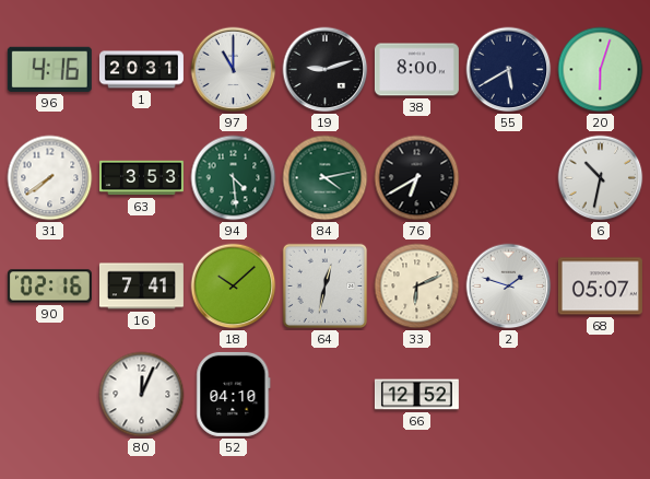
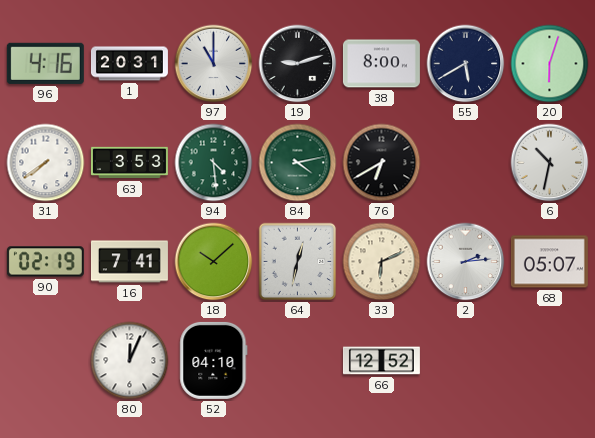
90: 02:16 -> 02:19 (45, 262)
2: 1:48 -> 2:14 (466, 262)
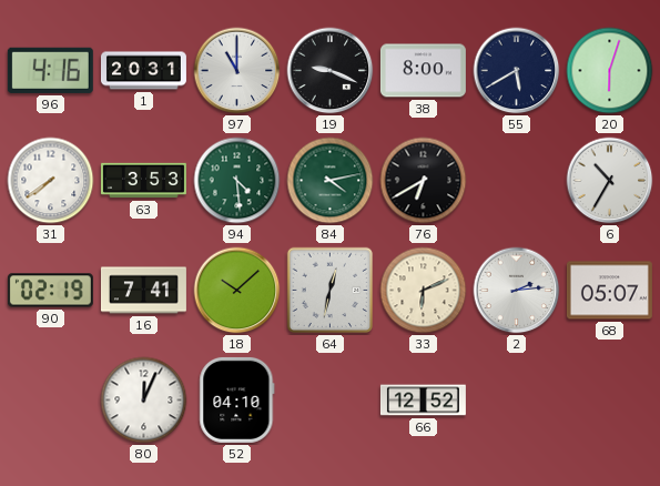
19: 9:12 -> 9:19 (331, 71)
6: 10:32 -> 10:35 (610, 181)
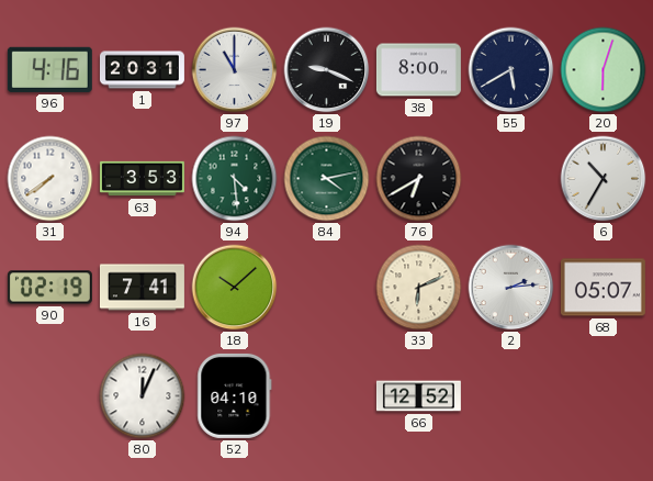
64: 12:32 -> none (331, 291)
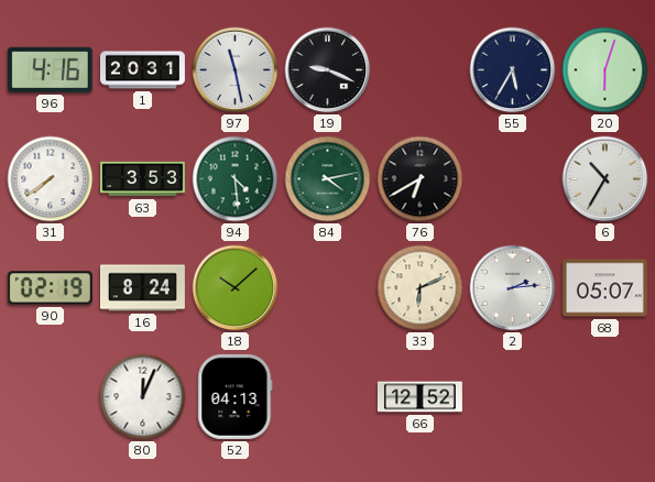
97: 11:00 -> 11:28 (236, 70)
38: 8:00 -> none (418, 70)
55: 5:40 -> 5:35 (513, 70)
16: 7:41 -> 8:24 (142, 288)
52: 04:10 -> 04:13 (236, 396)
